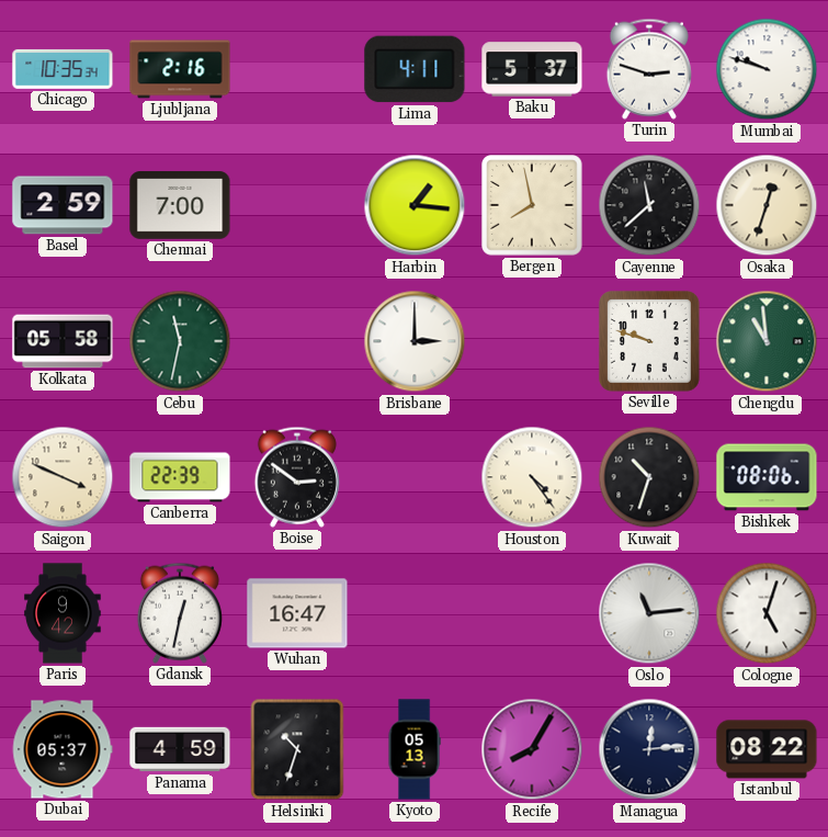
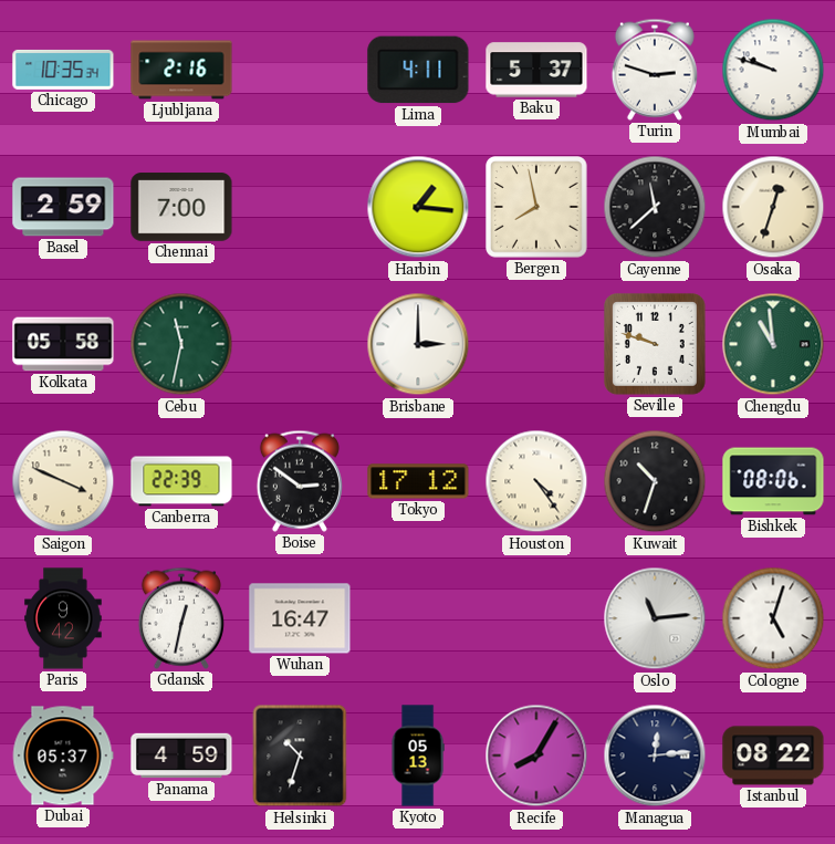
Tokyo: none -> 17:12 (418, 481)
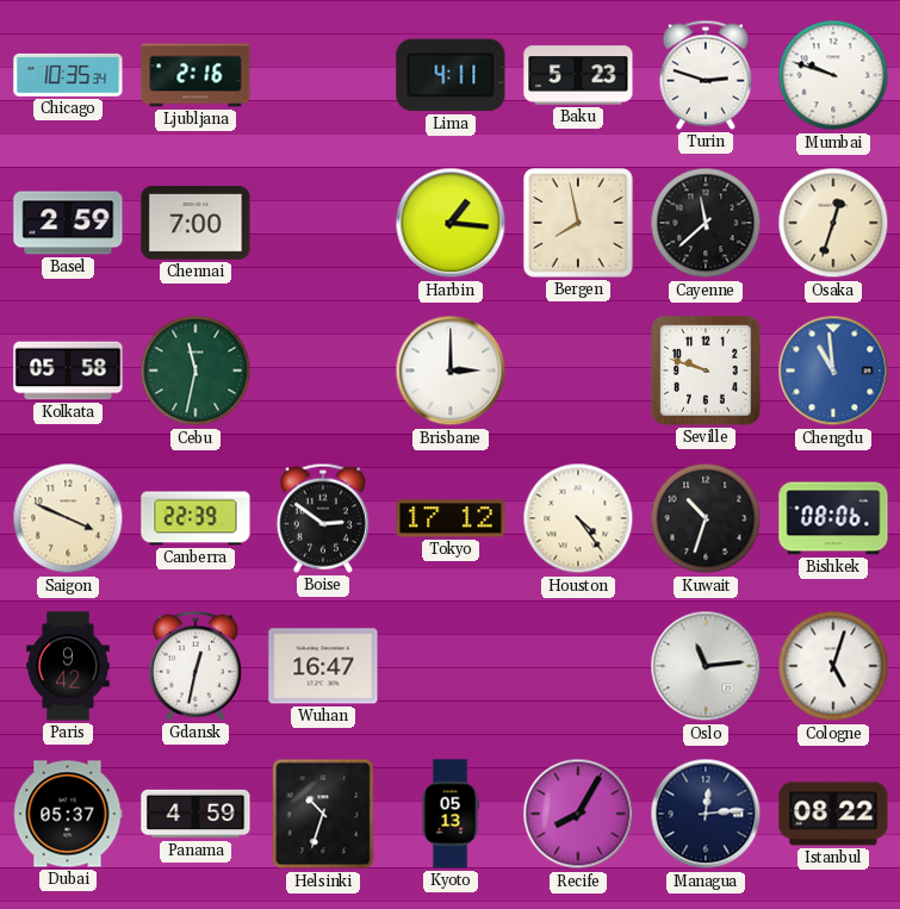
Baku: 5:37 -> 5:23 (578, 75)
Chengdu dial: green -> blue (833, 371)
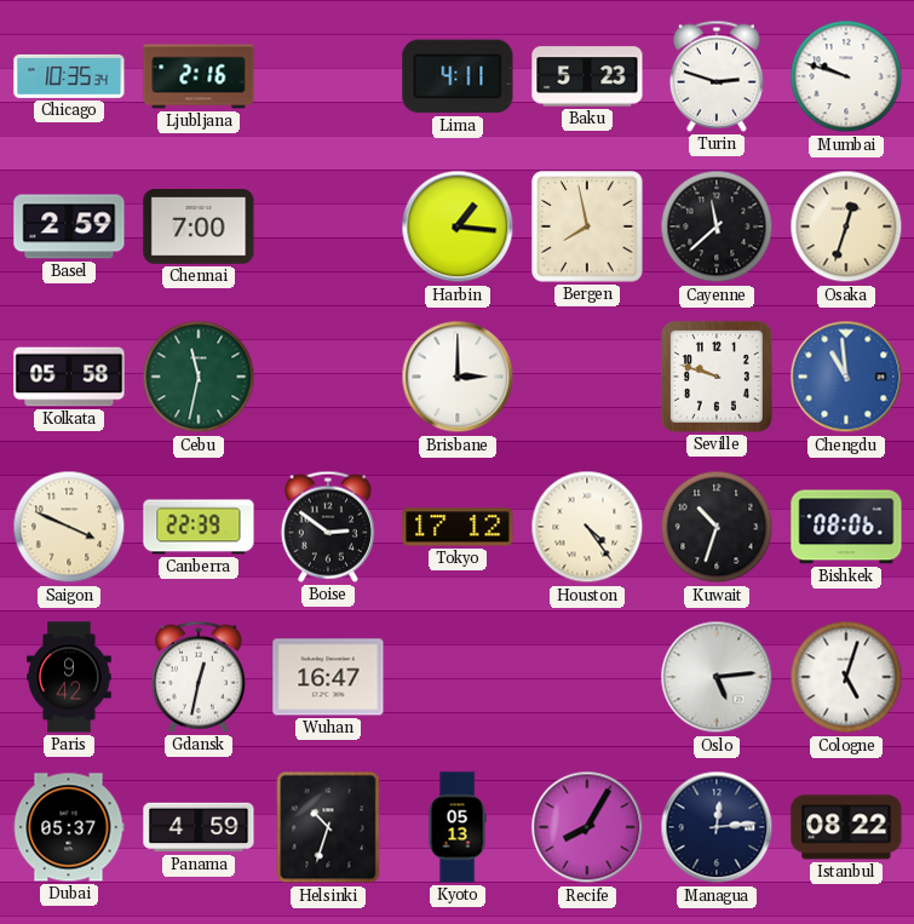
Oslo: 11:14 -> 5:14 (717, 677)
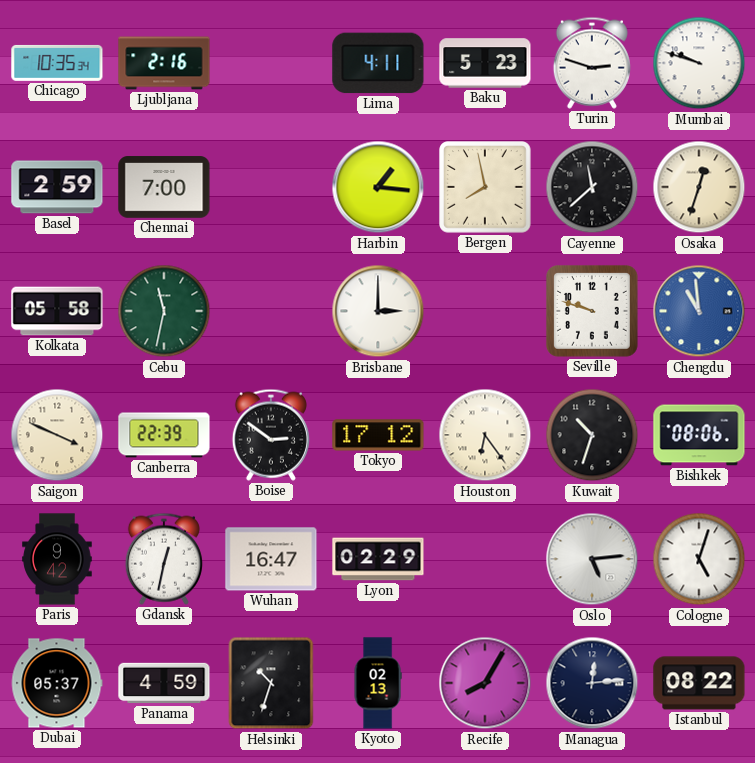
Houston: 4:24 -> 6:24 (485, 435)
Lyon: none -> 02:29 (378, 559)
Kyoto: 05:13 -> 02:13 (378, 683)
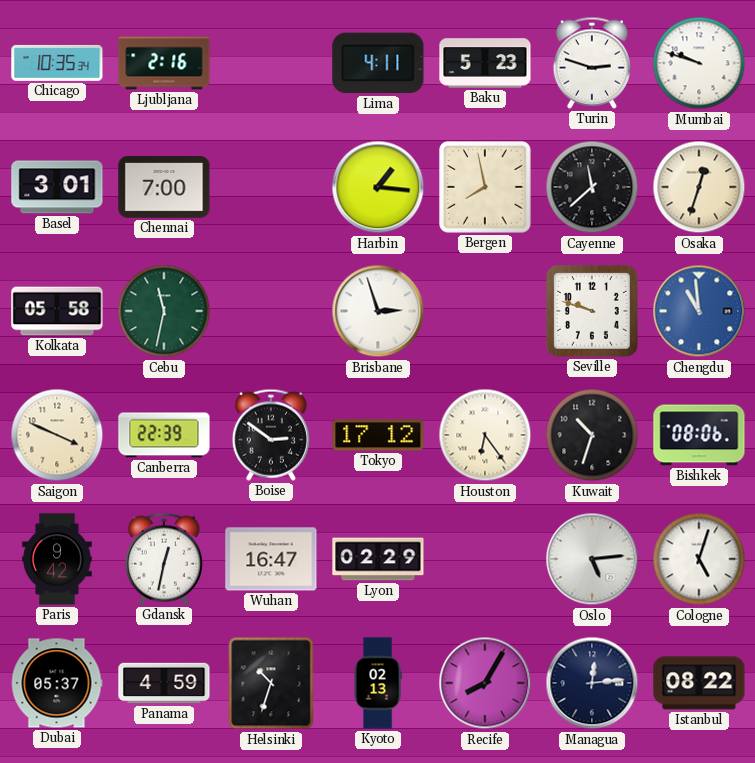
Basel: 2:59 -> 3:01 (57, 187)
Brisbane: 3:00 -> 2:57 (378, 311)
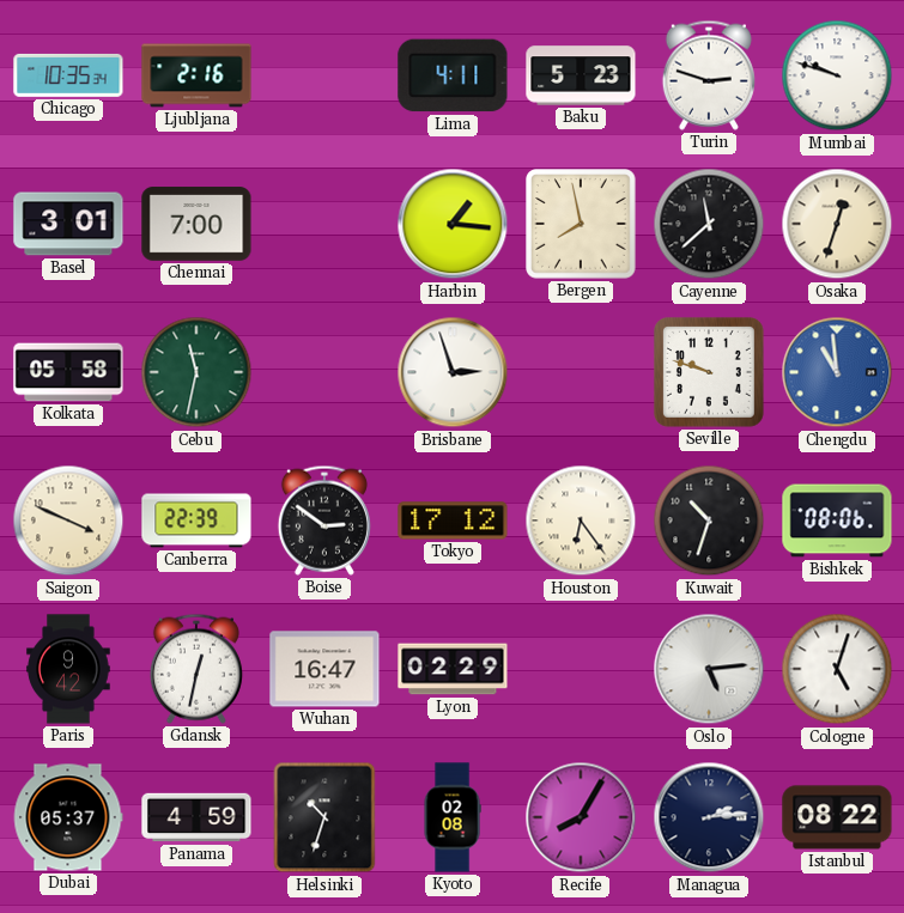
Kyoto: 02:13 -> 02:08 (453, 817)
Managua: 12:14 -> 2:14 (709, 817)
